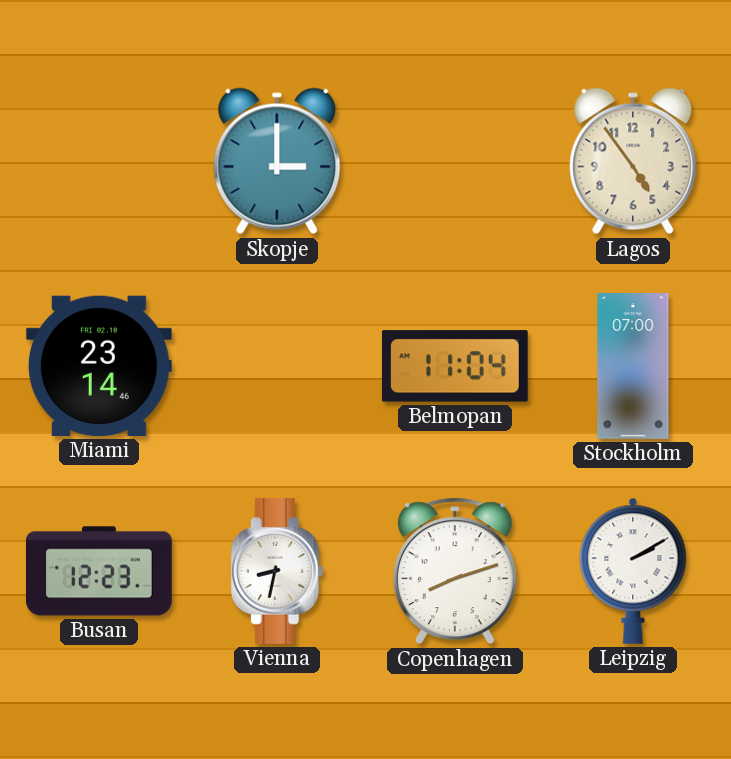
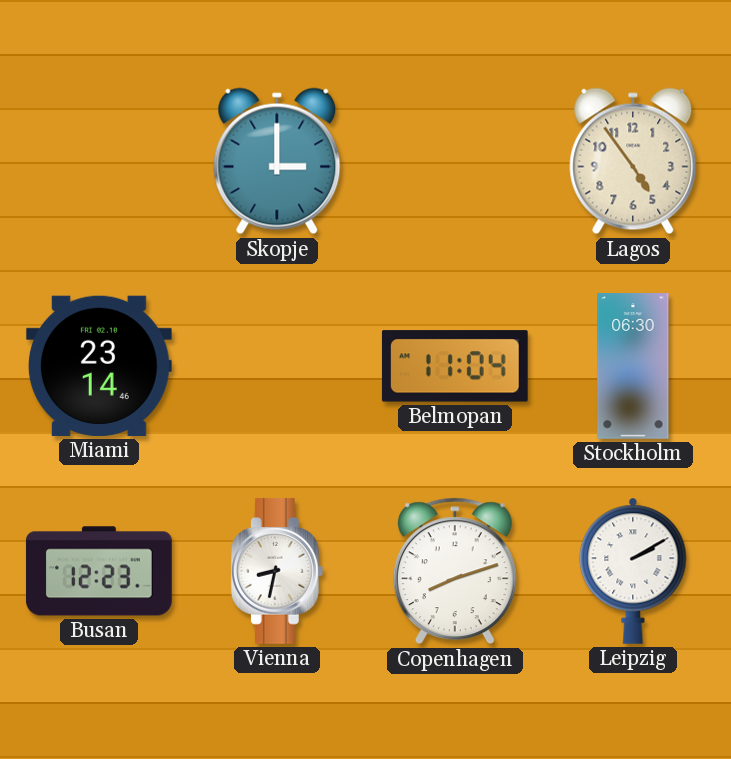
Stockholm: 07:00 -> 06:30 (633, 367)
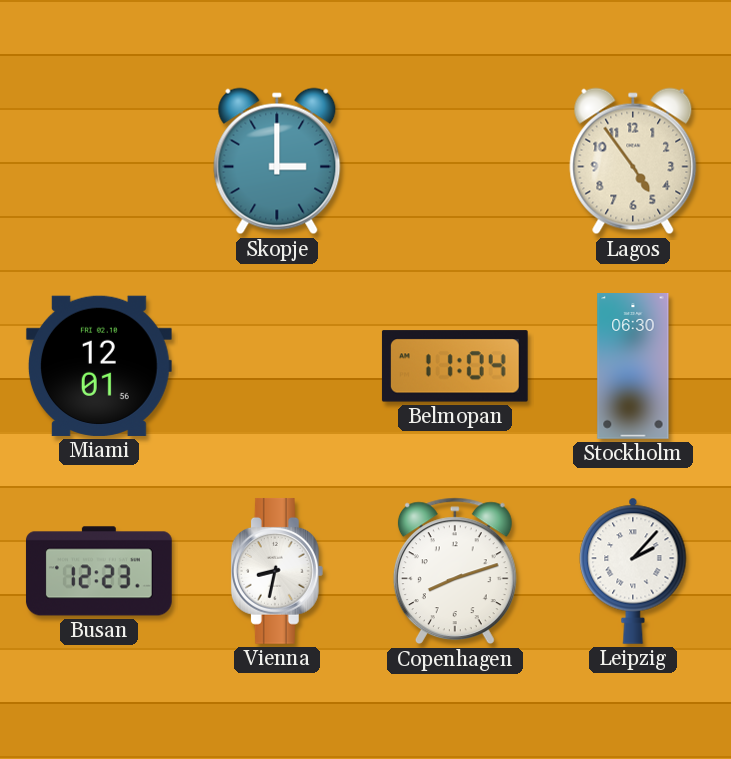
Miami: 23:14 -> 12:01 (99, 366)
Leipzig: 2:10 -> 2:07 (633, 571)
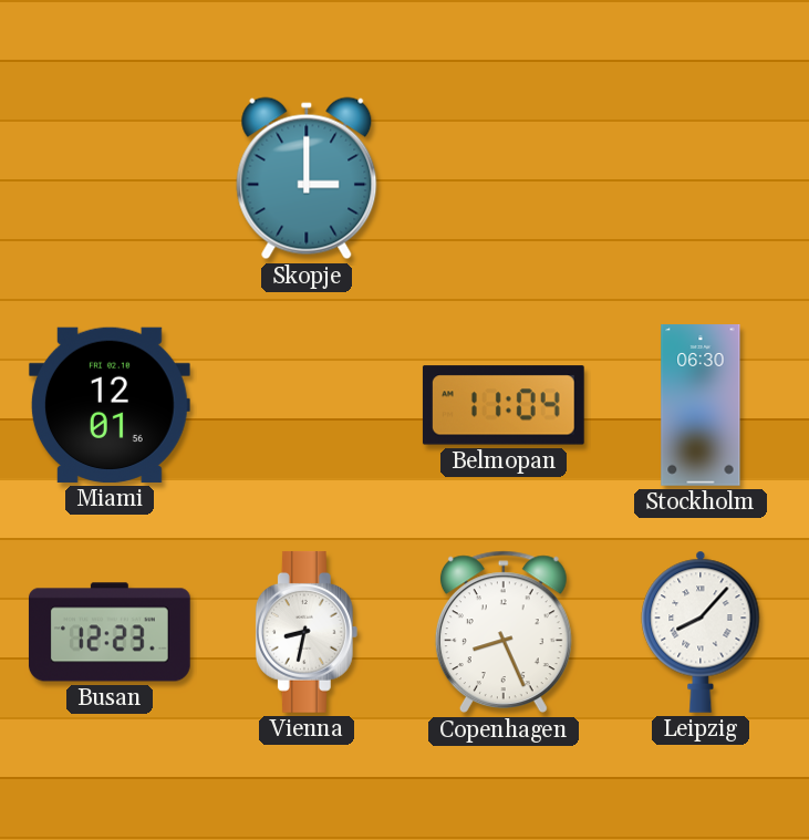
Lagos: 4:54 -> none (633, 161)
Copenhagen: 8:12 -> 8:26 (504, 632)
Leipzig: 2:07 -> 8:07 (701, 632)
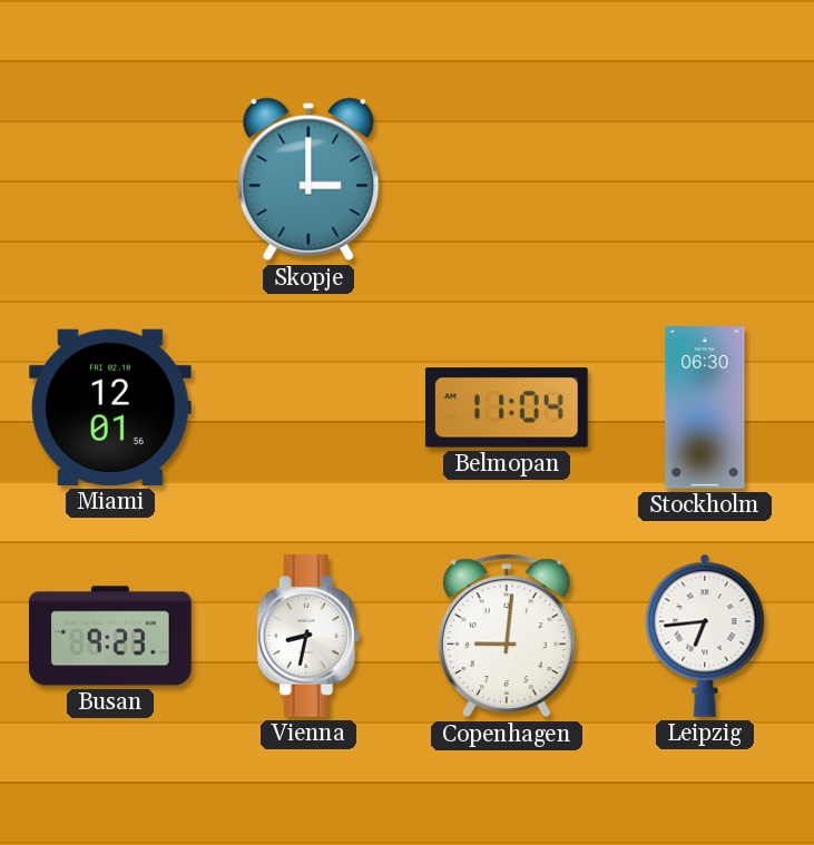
Busan: 12:23 -> 9:23 (110, 636)
Copenhagen: 8:26 -> 9:01 (507, 636)
Leipzig: 8:07 -> 6:44 (705, 636)
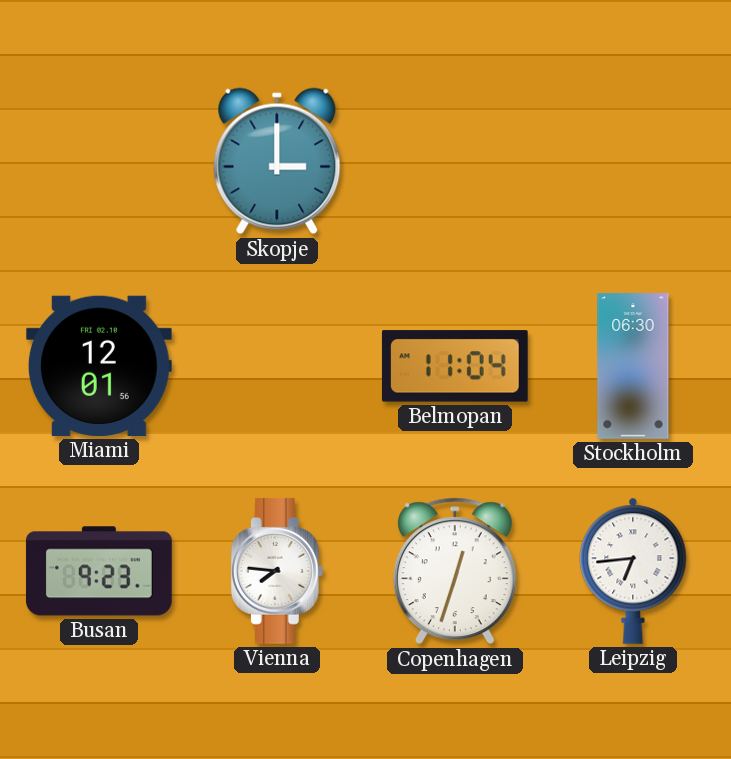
Vienna: 8:32 -> 7:46 (277, 571)
Copenhagen: 9:01 -> 12:33 (455, 571)
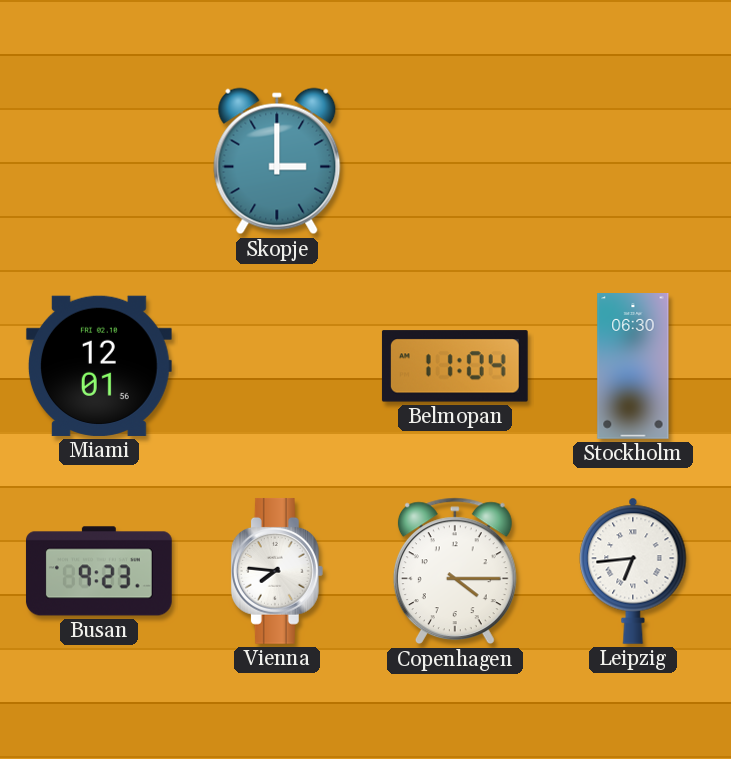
Copenhagen: 12:33 -> 4:15 (455, 571)
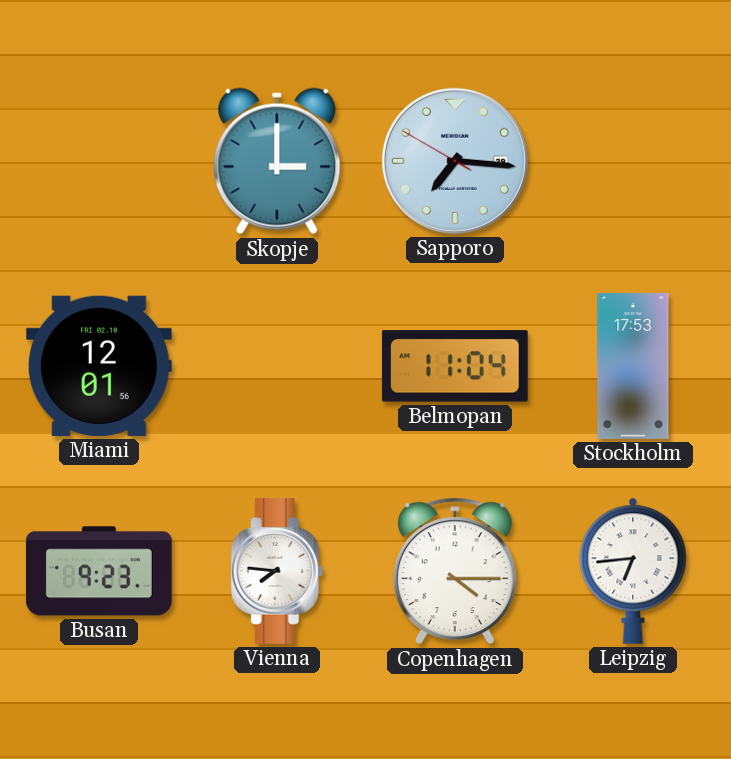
Sapporo: none -> 7:15 (455, 161)
Stockholm: 06:30 -> 17:53 (633, 367)
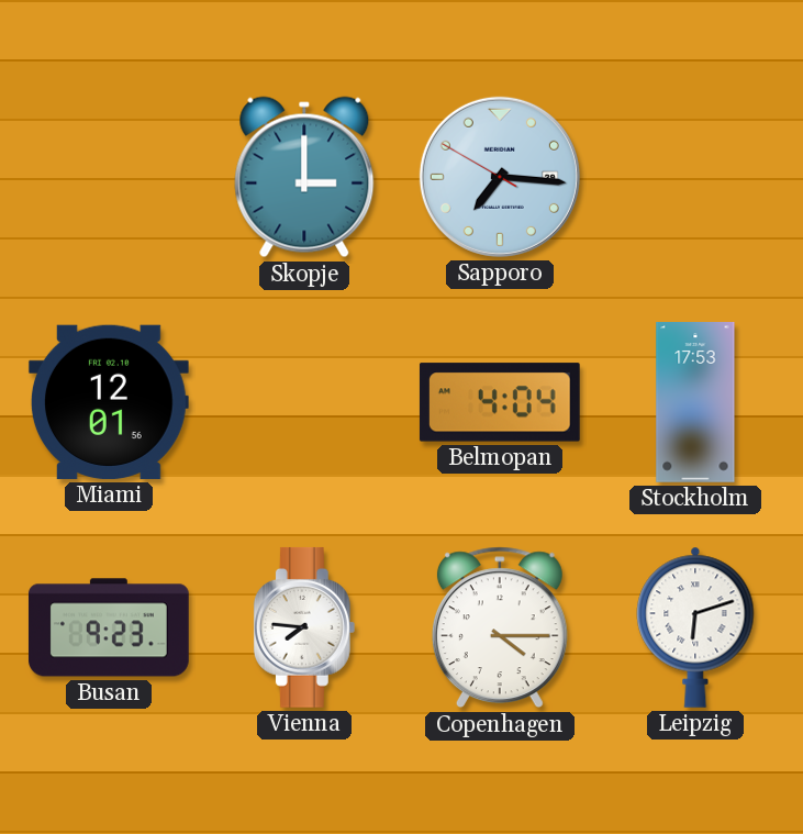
Belmopan: 11:04 -> 4:04 (500, 402)
Leipzig: 6:44 -> 6:12 (695, 627)
